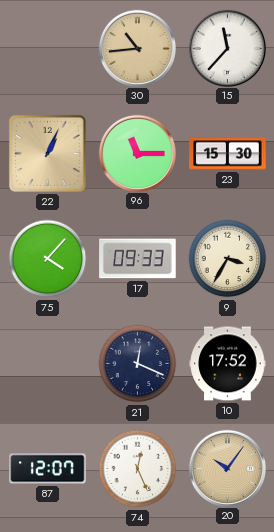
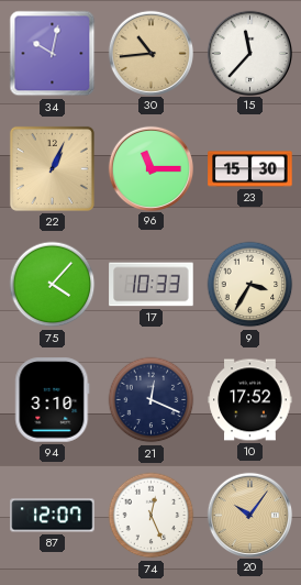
34: none -> 10:02 (53, 54)
17: 09:33 -> 10:33 (152, 285)
94: none -> 3:10 (53, 400)
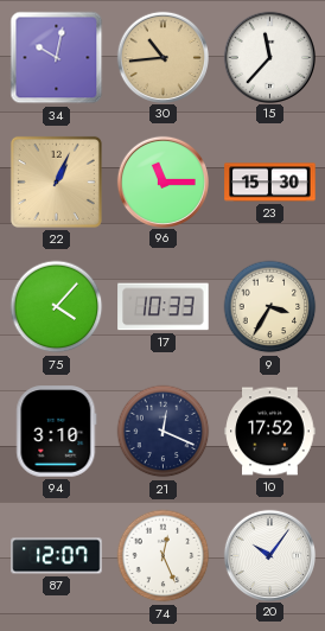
20 dial: champagne -> white (269, 555)
